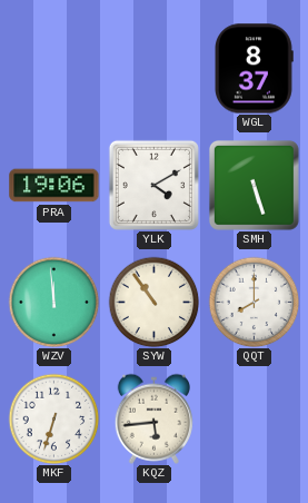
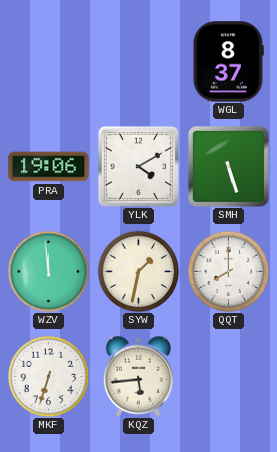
SYW: 10:54 -> 1:32 (138, 271)
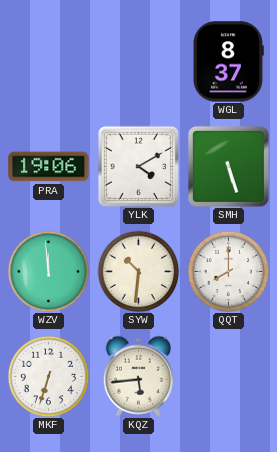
SYW: 1:32 -> 10:31 (138, 271)
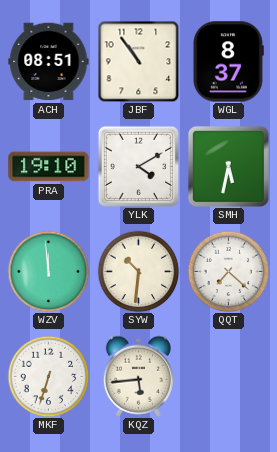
ACH: none -> 08:51 (49, 62)
JBF: none -> 10:54 (138, 61)
PRA: 19:06 -> 19:10 (49, 167)
SMH: 5:27 -> 5:32 (228, 166)
QQT: 8:00 -> 7:22 (228, 271)
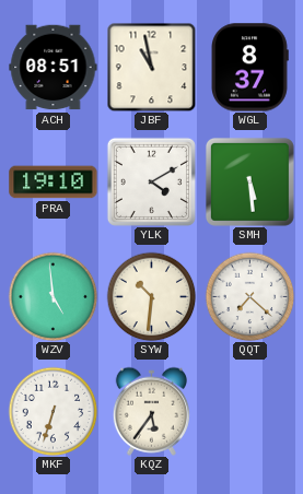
JBF: 10:54 -> 10:58 (151, 67)
SMH: 5:32 -> 5:29 (249, 181)
WZV: 11:59 -> 4:59 (53, 296)
KQZ: 5:44 -> 5:36 (151, 411)
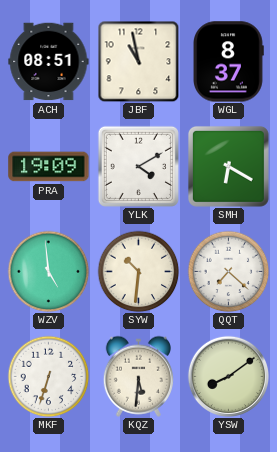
PRA: 19:10 -> 19:09 (49, 167)
SMH: 5:29 -> 6:20 (228, 166)
KQZ: 5:36 -> 5:31 (138, 376)
YSW: none -> 8:09 (228, 376)
